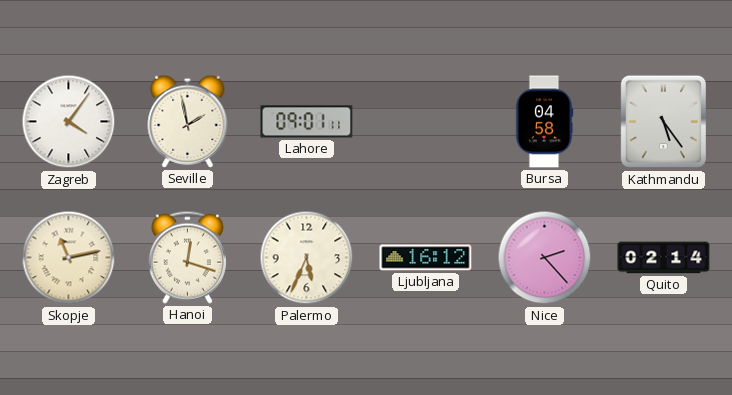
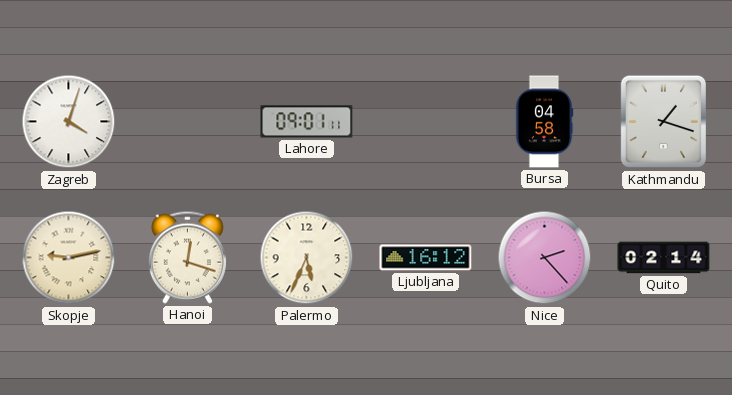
Zagreb: 4:06 -> 4:03 (69, 122)
Seville: 1:58 -> none (188, 121)
Kathmandu: 5:24 -> 1:18 (663, 122)
Skopje: 11:13 -> 9:13 (69, 258)
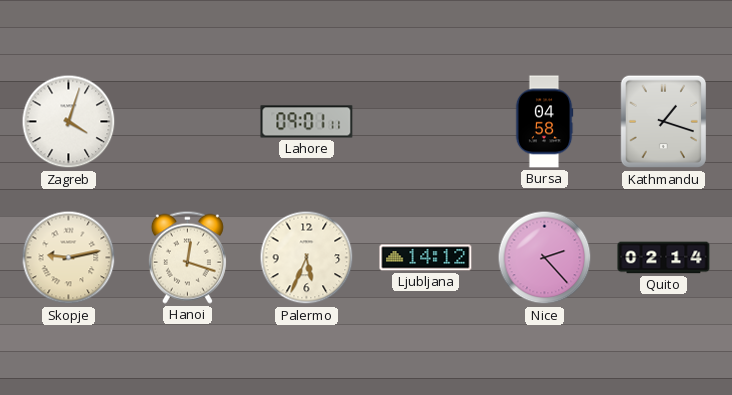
Ljubljana: 16:12 -> 14:12 (426, 258)
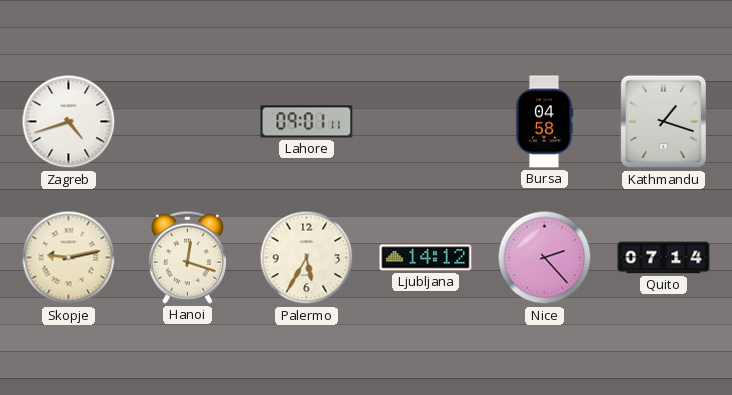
Zagreb: 4:03 -> 4:42 (69, 122)
Palermo: 5:34 -> 5:35 (307, 258)
Quito: 02:14 -> 07:14 (664, 258)
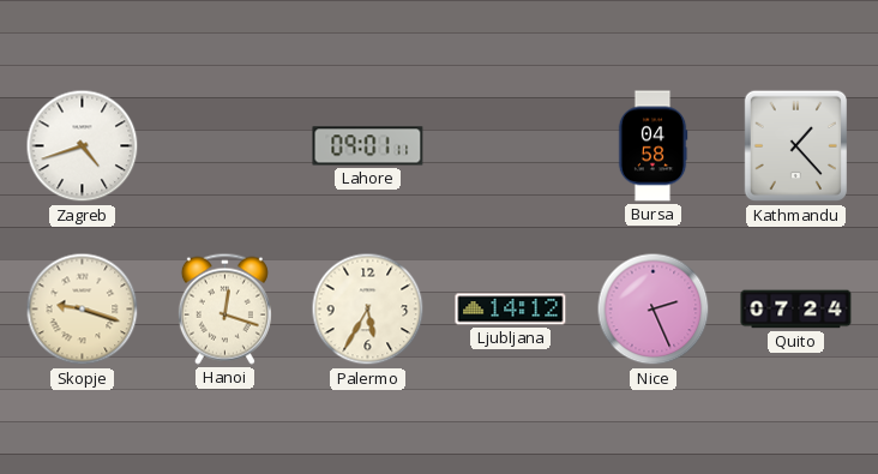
Kathmandu: 1:18 -> 1:23 (795, 146)
Skopje: 9:13 -> 9:18 (83, 310)
Nice: 2:23 -> 2:26 (654, 310)
Quito: 07:14 -> 07:24 (796, 310)
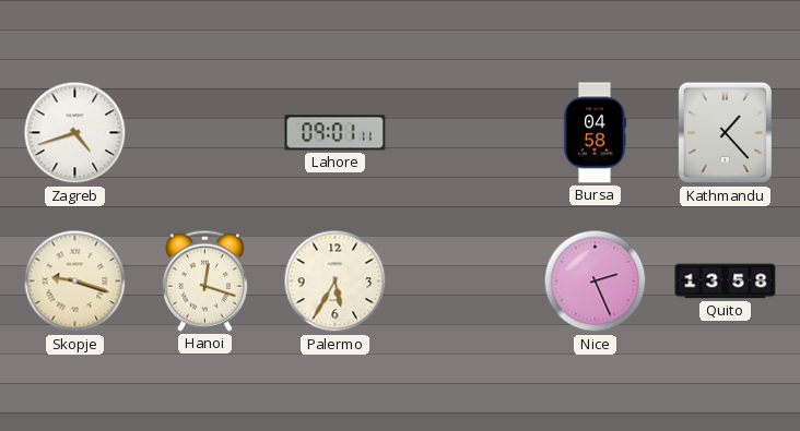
Ljubljana: 14:12 -> none (511, 310)
Quito: 07:24 -> 13:58 (726, 282)
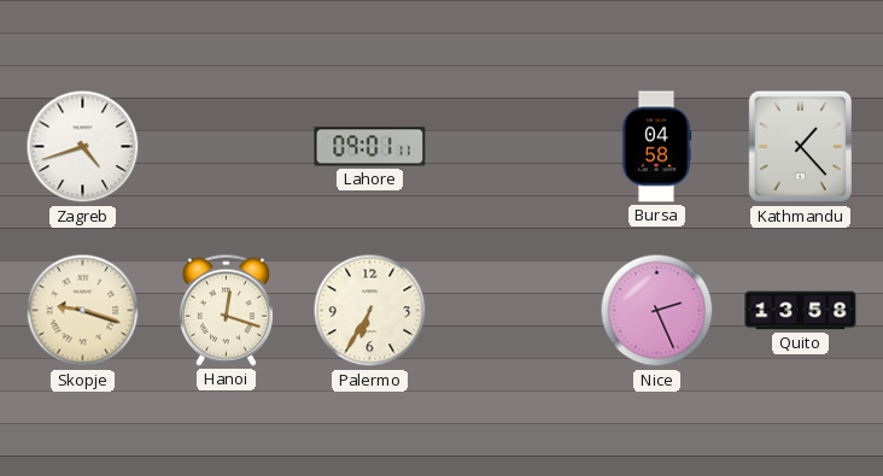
Palermo: 5:35 -> 6:35 (370, 311)
